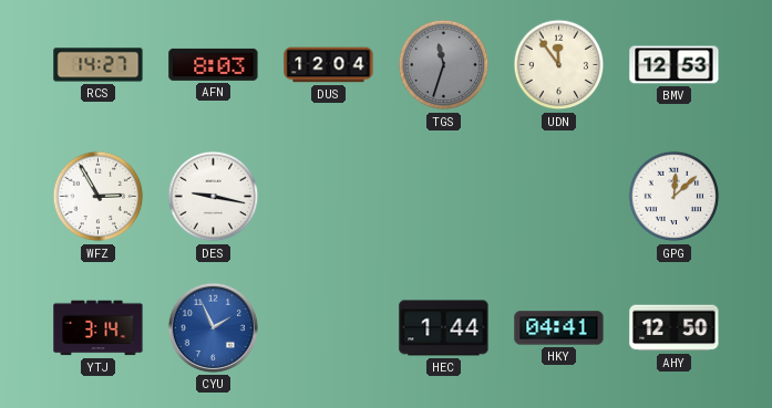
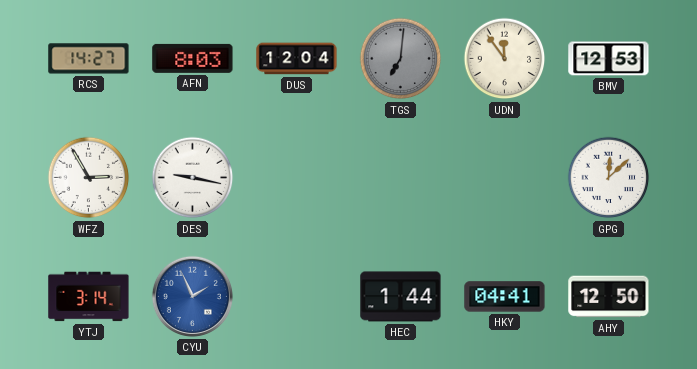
TGS: 11:33 -> 7:01 (401, 59)
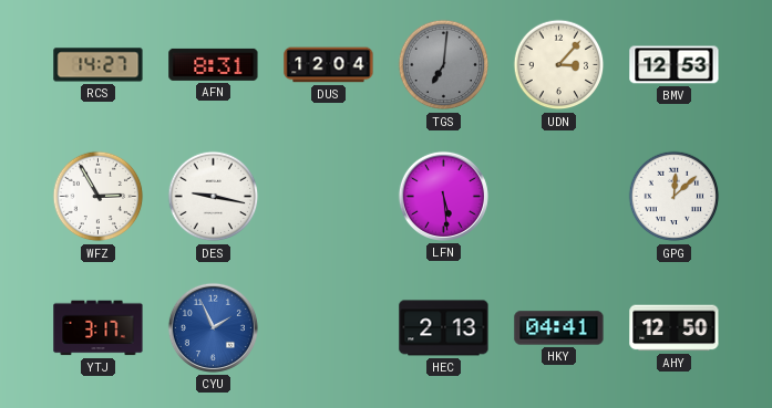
AFN: 8:03 -> 8:31 (214, 64)
UDN: 11:54 -> 3:07 (559, 65)
LFN: none -> 5:29 (443, 196)
YTJ: 3:14 -> 3:17 (99, 328)
HEC: 1:44 -> 2:13 (444, 328)
